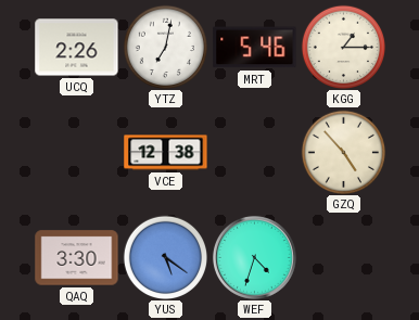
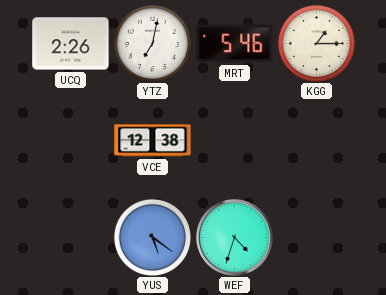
GZQ: 4:53 -> none (343, 152)
QAQ: 3:30 -> none (77, 258)
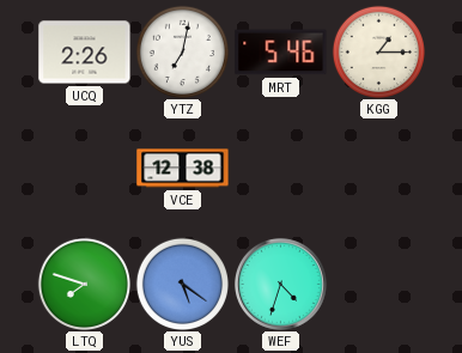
LTQ: none -> 7:48 (84, 284)
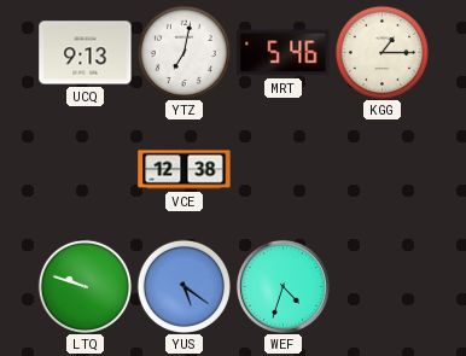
UCQ: 2:26 -> 9:13 (86, 53)
LTQ: 7:48 -> 9:48 (85, 286)
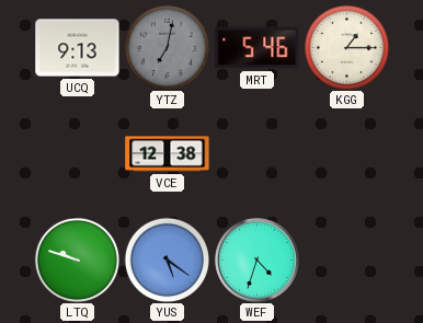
YTZ dial: white -> grey (167, 47)
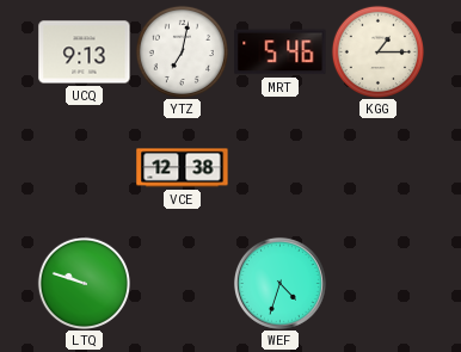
YTZ dial: grey -> white (182, 51)
YUS: 5:21 -> none (167, 259)
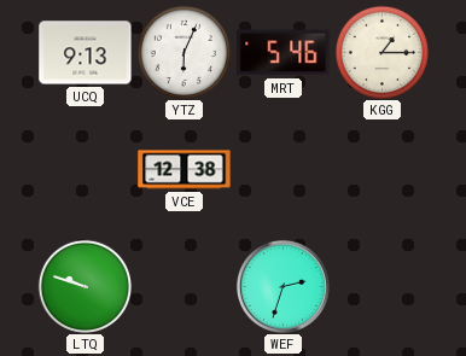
YTZ: 7:02 -> 6:04 (184, 52)
WEF: 4:33 -> 2:33 (282, 286)
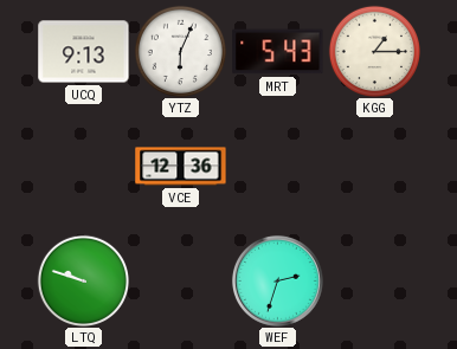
MRT: 5:46 -> 5:43 (278, 52)
VCE: 12:38 -> 12:36 (181, 167)
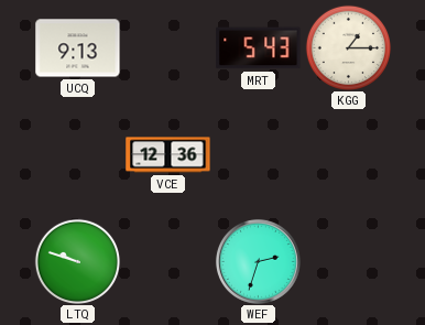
YTZ: 6:04 -> none (180, 51)
